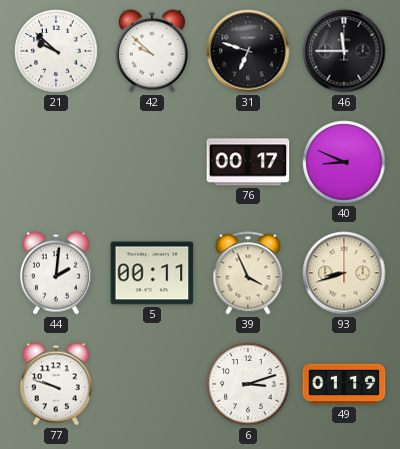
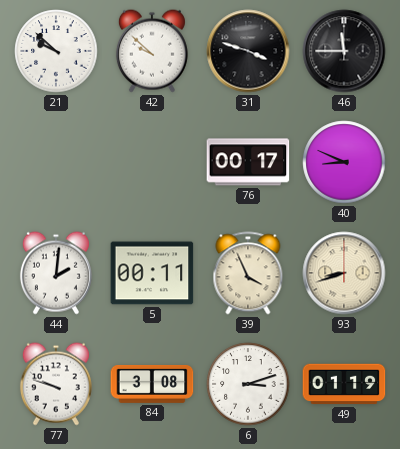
31: 6:48 -> 3:48 (248, 51)
84: none -> 3:08 (152, 384)
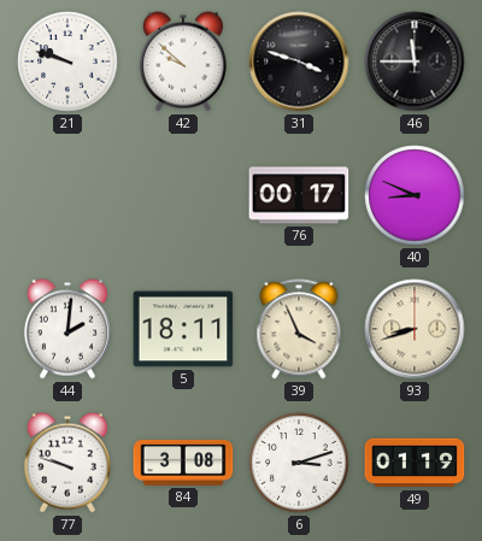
21: 9:52 -> 9:48 (67, 61)
5: 00:11 -> 18:11 (183, 329)
